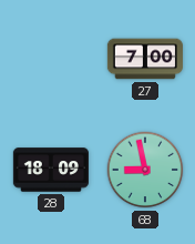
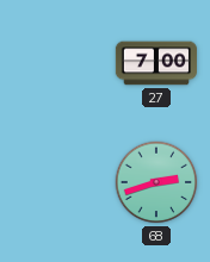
28: 18:09 -> none (51, 170)
68: 8:58 -> 2:42 (156, 182)
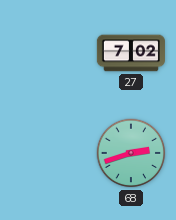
27: 7:00 -> 7:02 (131, 53)
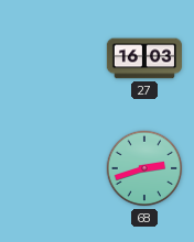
27: 7:02 -> 16:03 (144, 58)
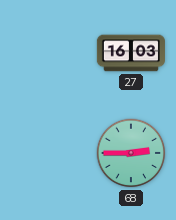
68: 2:42 -> 2:45 (131, 153)
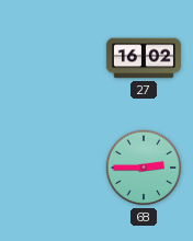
27: 16:03 -> 16:02 (144, 58)
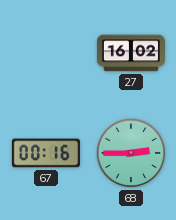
67: none -> 00:16 (46, 153)
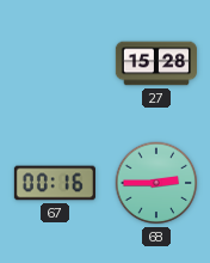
27: 16:02 -> 15:28 (156, 63)
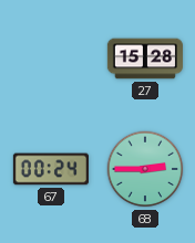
67: 00:16 -> 00:24 (51, 169)
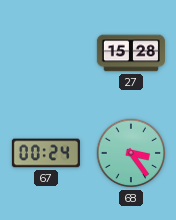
68: 2:45 -> 3:24 (131, 153)
